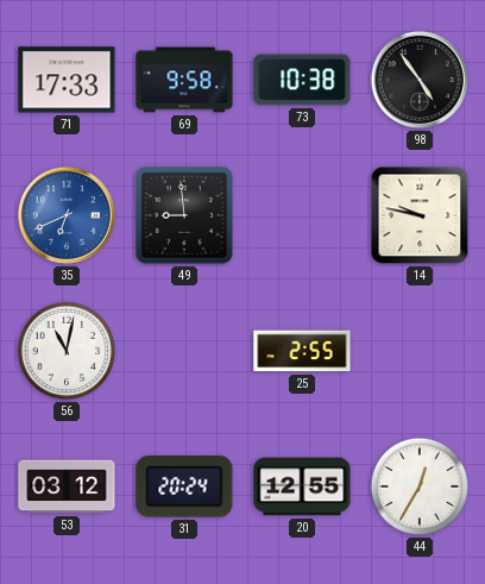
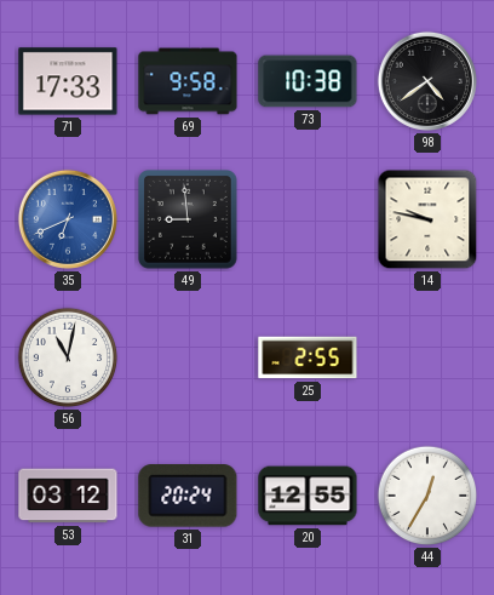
98: 4:54 -> 4:39 (427, 81)
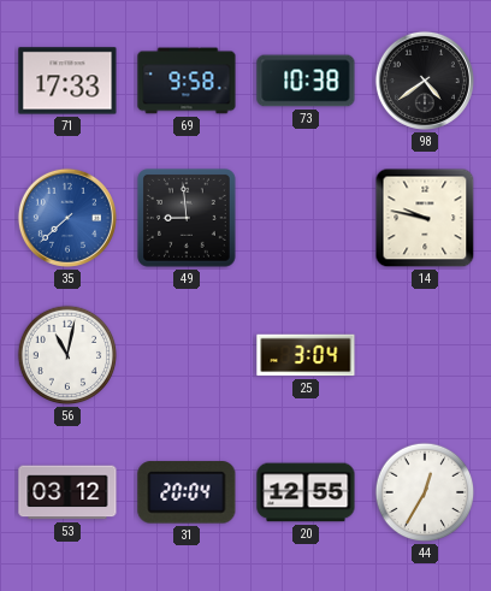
35: 6:41 -> 7:38 (67, 218)
25: 2:55 -> 3:04 (306, 355)
31: 20:24 -> 20:04 (187, 492)
